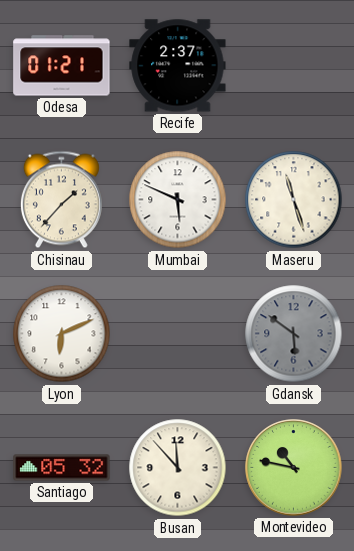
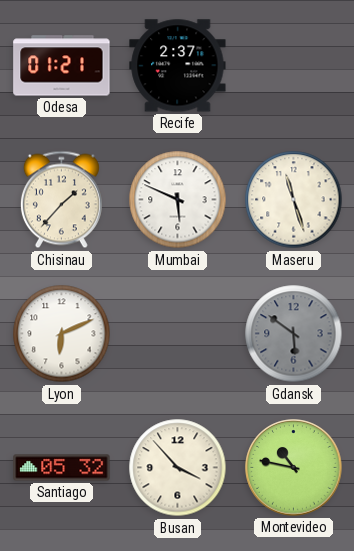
Busan: 11:53 -> 3:53 (178, 468)
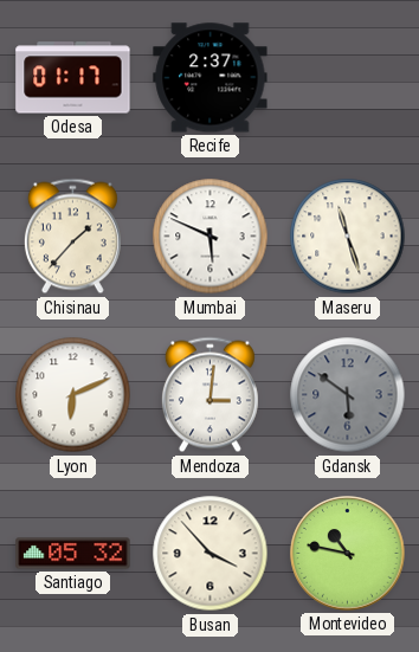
Odesa: 01:21 -> 01:17 (73, 78)
Mendoza: none -> 3:01 (209, 395)
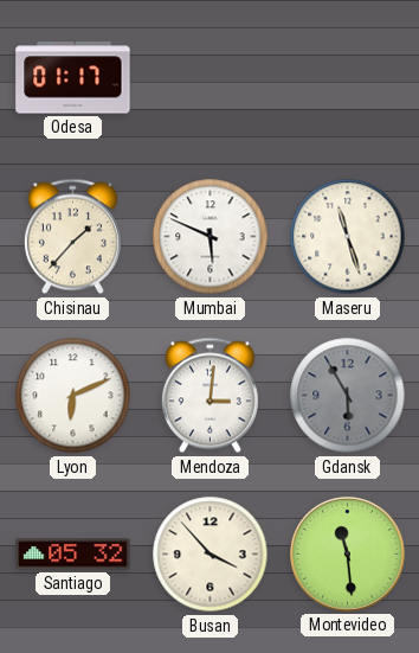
Recife: 2:37 -> none (211, 78)
Gdansk: 5:51 -> 5:55 (348, 396)
Montevideo: 10:47 -> 11:29 (348, 555)
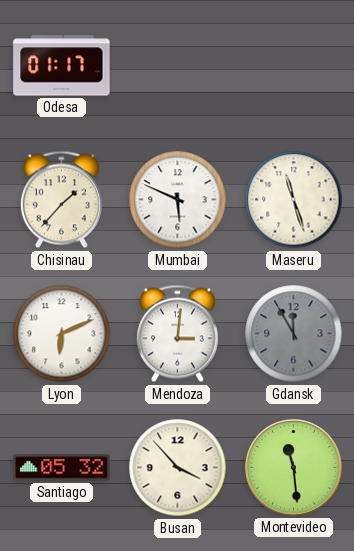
Gdansk: 5:55 -> 11:55 (294, 334)
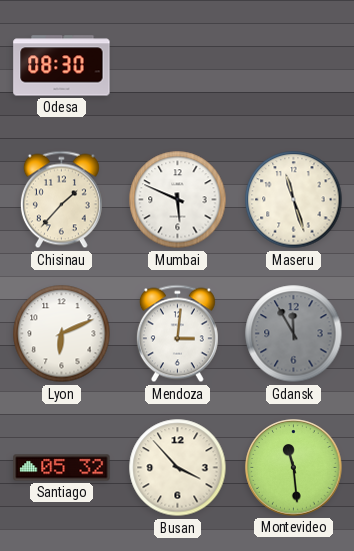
Odesa: 01:17 -> 08:30 (62, 66)
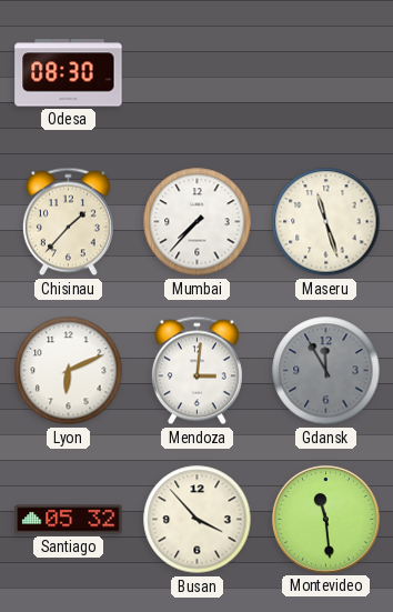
Mumbai: 5:49 -> 7:37 (198, 222)
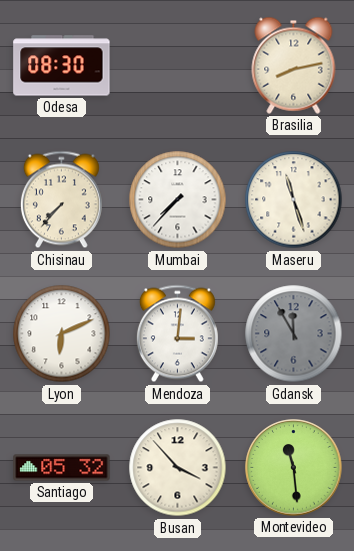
Brasilia: none -> 8:13 (294, 65)
Chisinau: 1:37 -> 7:37 (61, 200)
